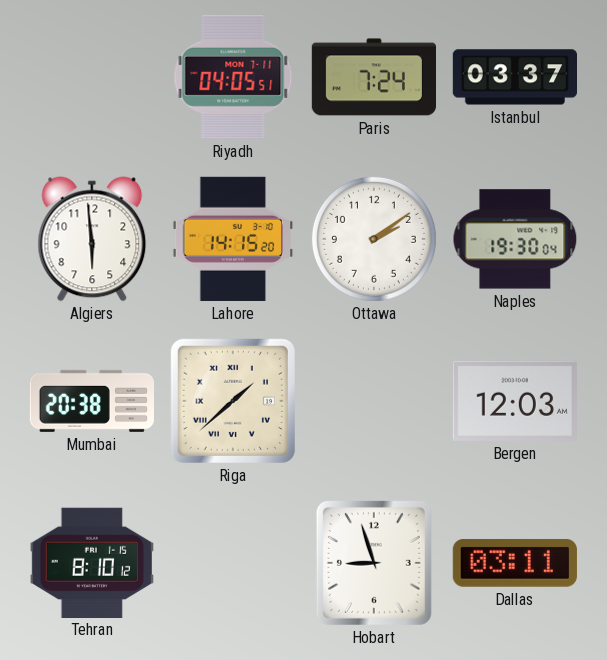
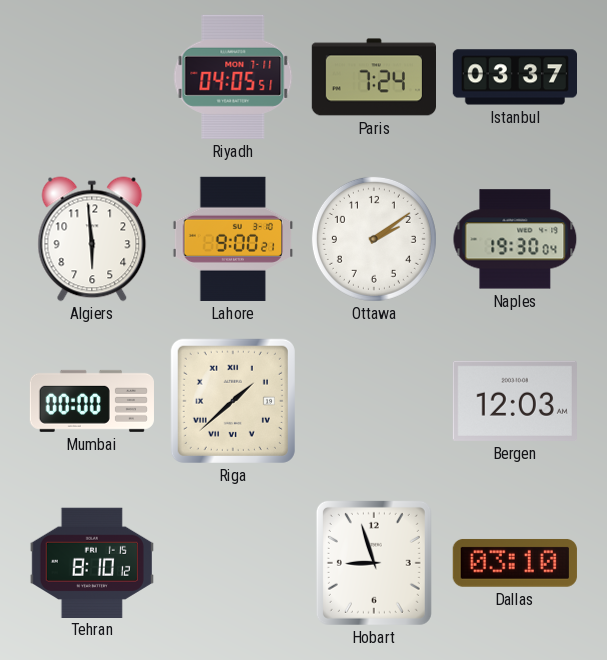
Lahore: 14:15 -> 9:00 (233, 239)
Mumbai: 20:38 -> 00:00 (92, 401)
Dallas: 03:11 -> 03:10 (515, 563)
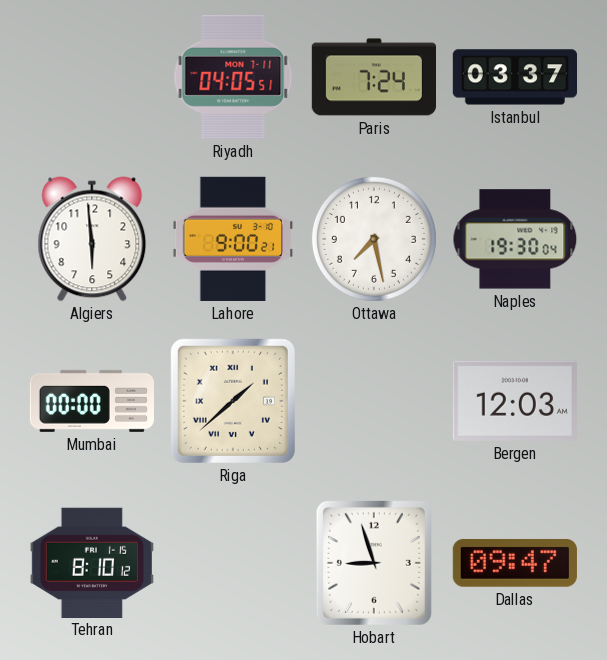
Ottawa: 2:09 -> 7:28 (374, 239)
Dallas: 03:10 -> 09:47 (515, 563)
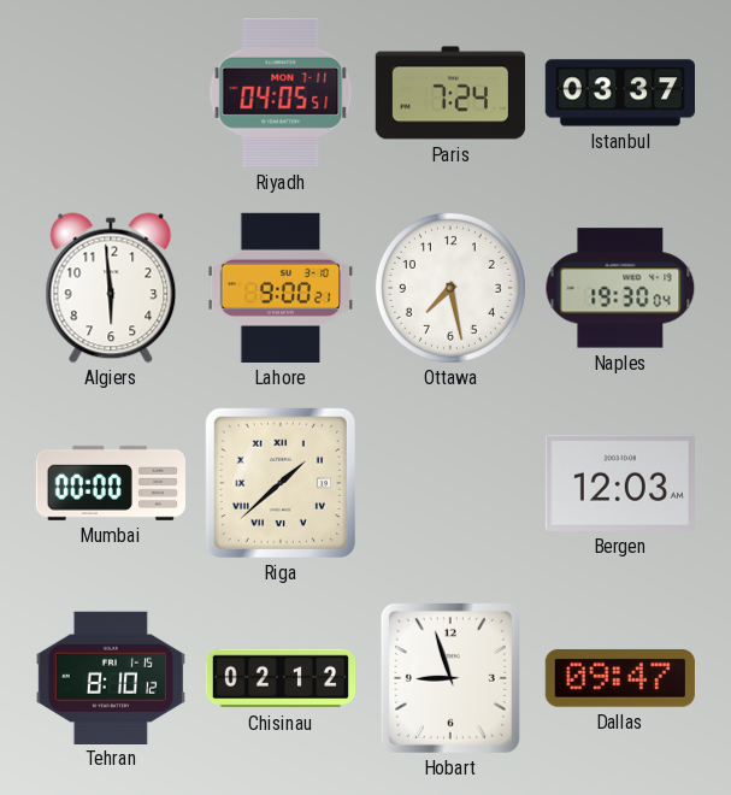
Chisinau: none -> 02:12 (279, 678)
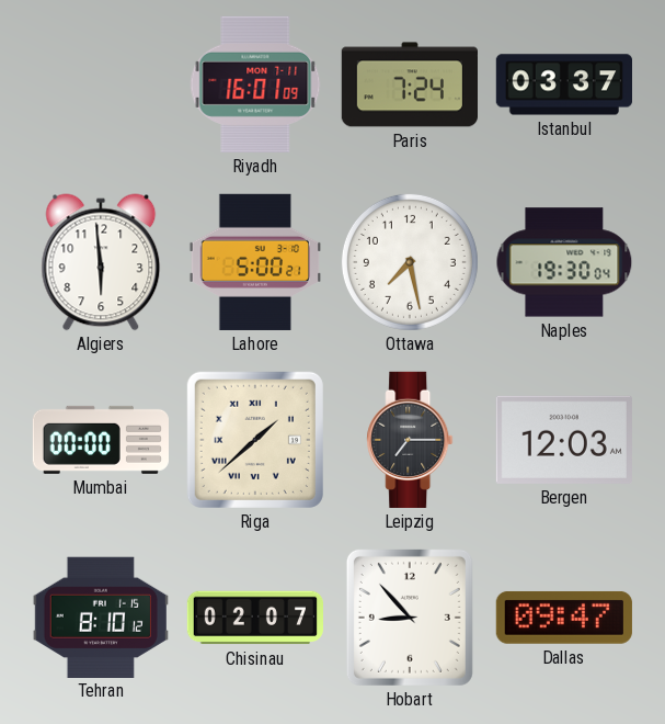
Riyadh: 04:05 -> 16:01 (255, 84)
Lahore: 9:00 -> 5:00 (255, 262)
Leipzig: none -> 7:15 (410, 440)
Chisinau: 02:12 -> 02:07 (254, 618)
Hobart: 8:57 -> 8:53 (410, 618)
